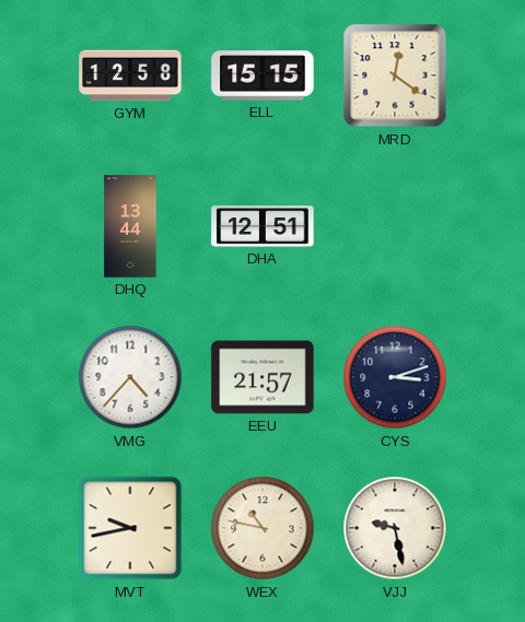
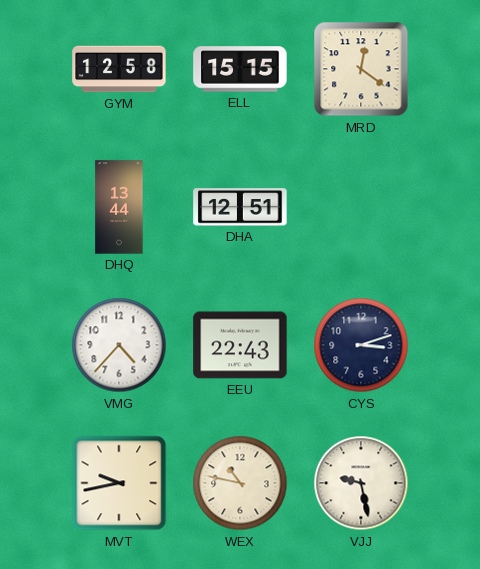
EEU: 21:57 -> 22:43 (240, 345)
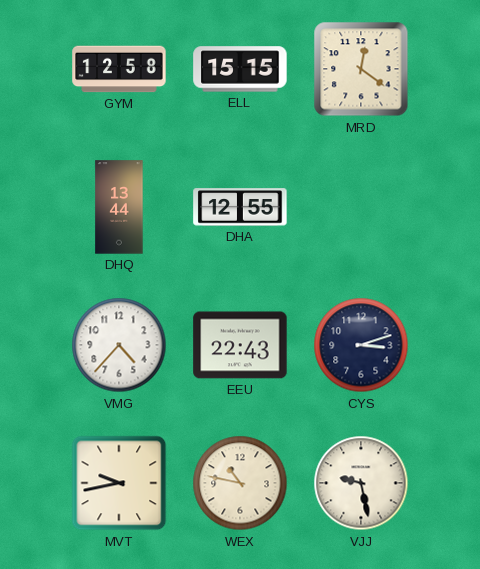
DHA: 12:51 -> 12:55 (240, 207)
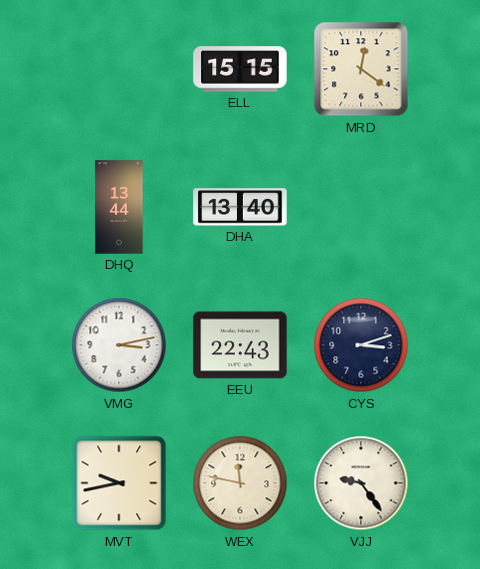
GYM: 12:58 -> none (119, 69)
DHA: 12:55 -> 13:40 (240, 207)
VMG: 4:37 -> 3:13 (119, 345)
WEX: 10:47 -> 11:47 (240, 483)
VJJ: 9:28 -> 9:24 (361, 483)
